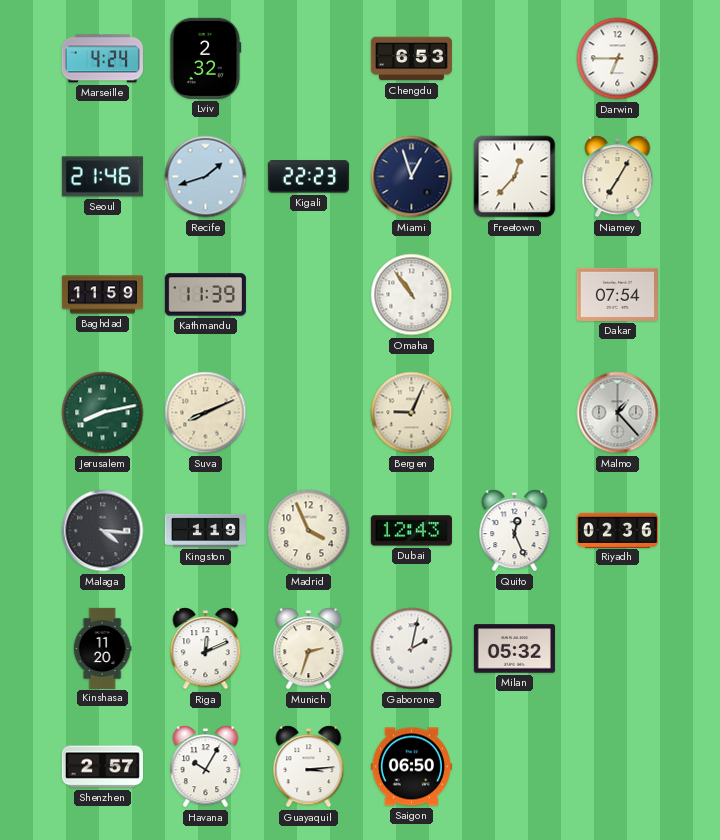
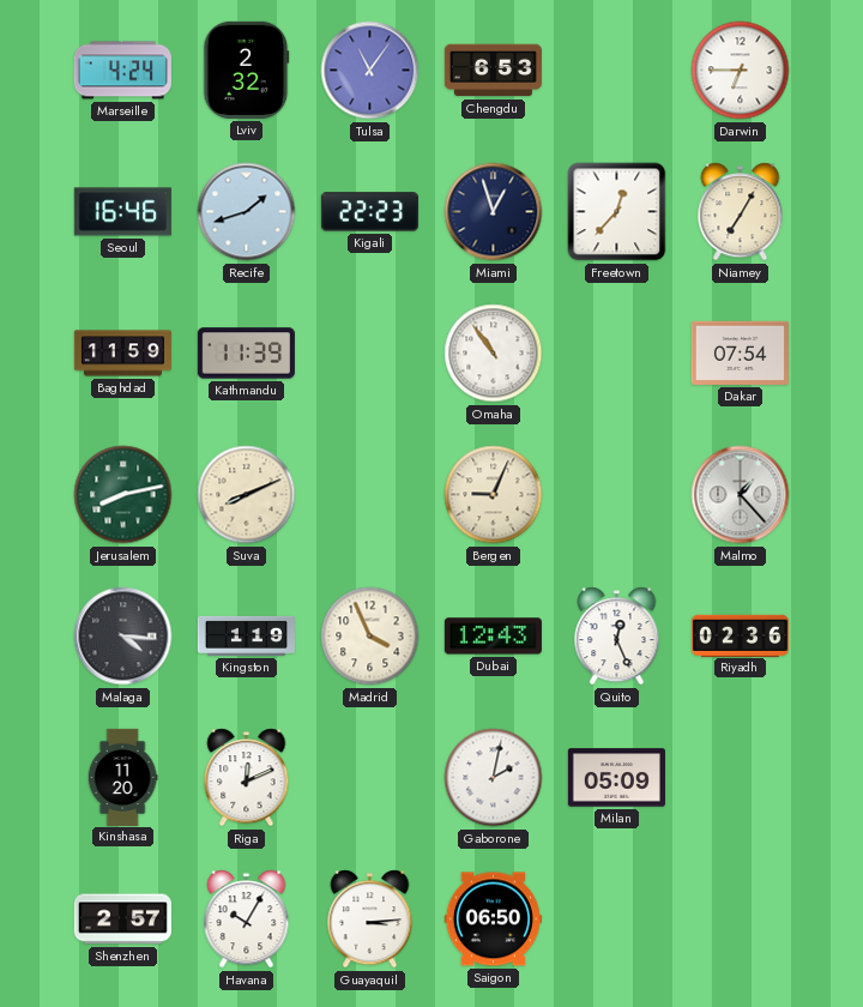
Tulsa: none -> 11:06 (370, 71)
Seoul: 21:46 -> 16:46 (122, 212)
Munich: 2:33 -> none (309, 649)
Milan: 05:32 -> 05:09 (616, 778)
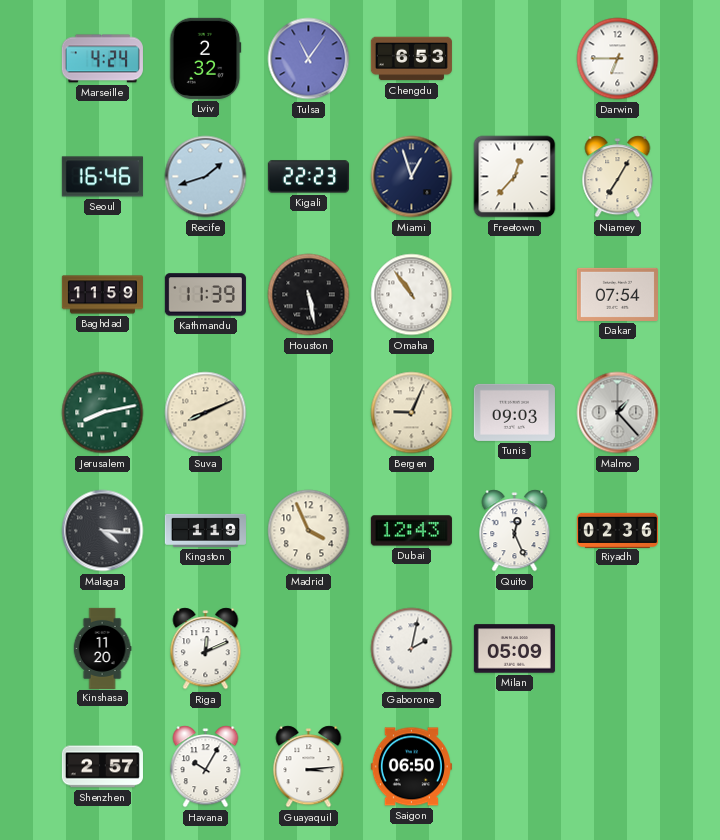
Houston: none -> 5:28 (309, 295)
Tunis: none -> 09:03 (514, 412)
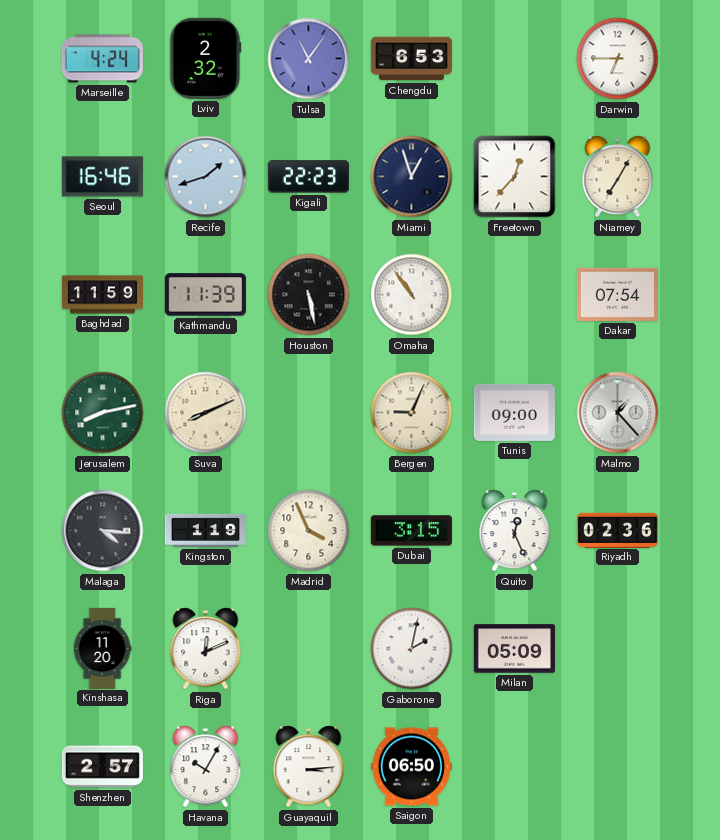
Tunis: 09:03 -> 09:00 (514, 412)
Dubai: 12:43 -> 3:15 (411, 531)
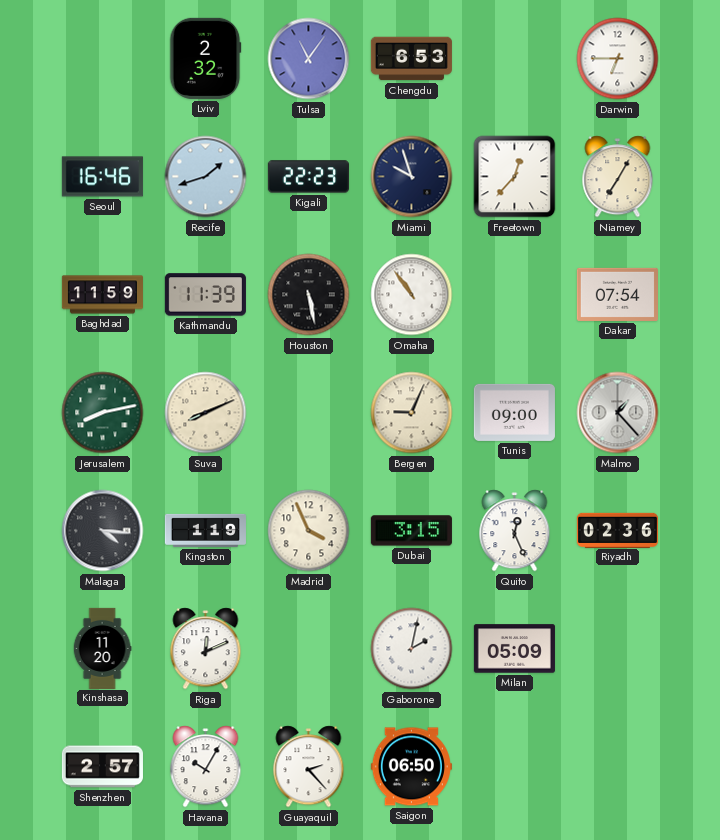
Marseille: 4:24 -> none (102, 59)
Miami: 12:57 -> 9:57 (412, 177)
Guayaquil: 3:14 -> 2:23 (309, 767)
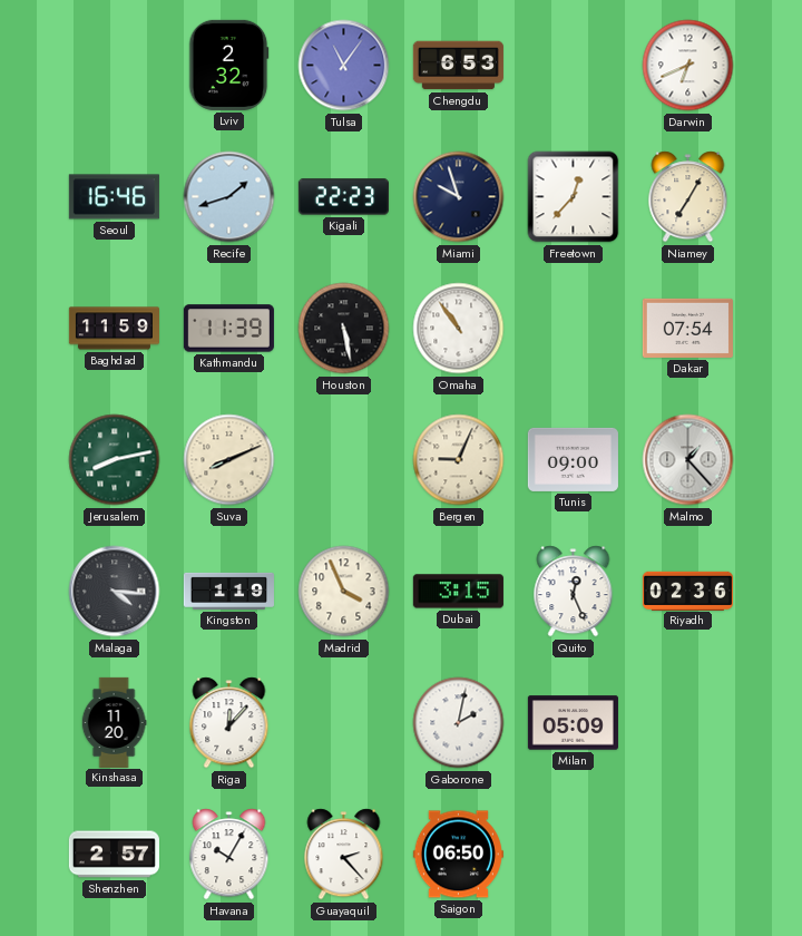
Darwin: 6:45 -> 6:41 (688, 66)
Riga: 12:11 -> 12:07 (229, 723)
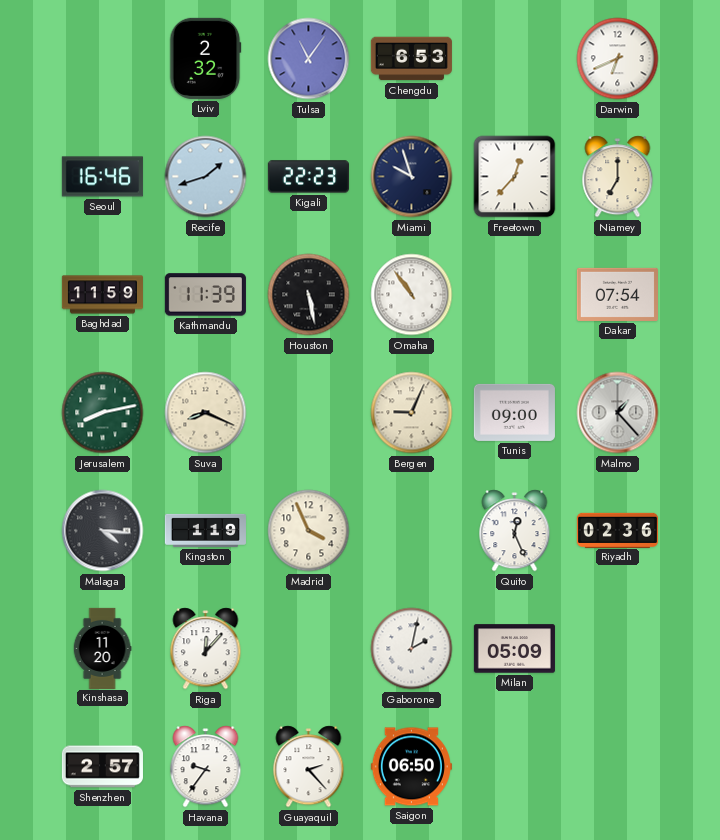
Niamey: 7:05 -> 7:00 (618, 177)
Suva: 8:11 -> 8:19 (206, 413)
Dubai: 3:15 -> none (458, 592)
Havana: 10:05 -> 9:36 (206, 767)
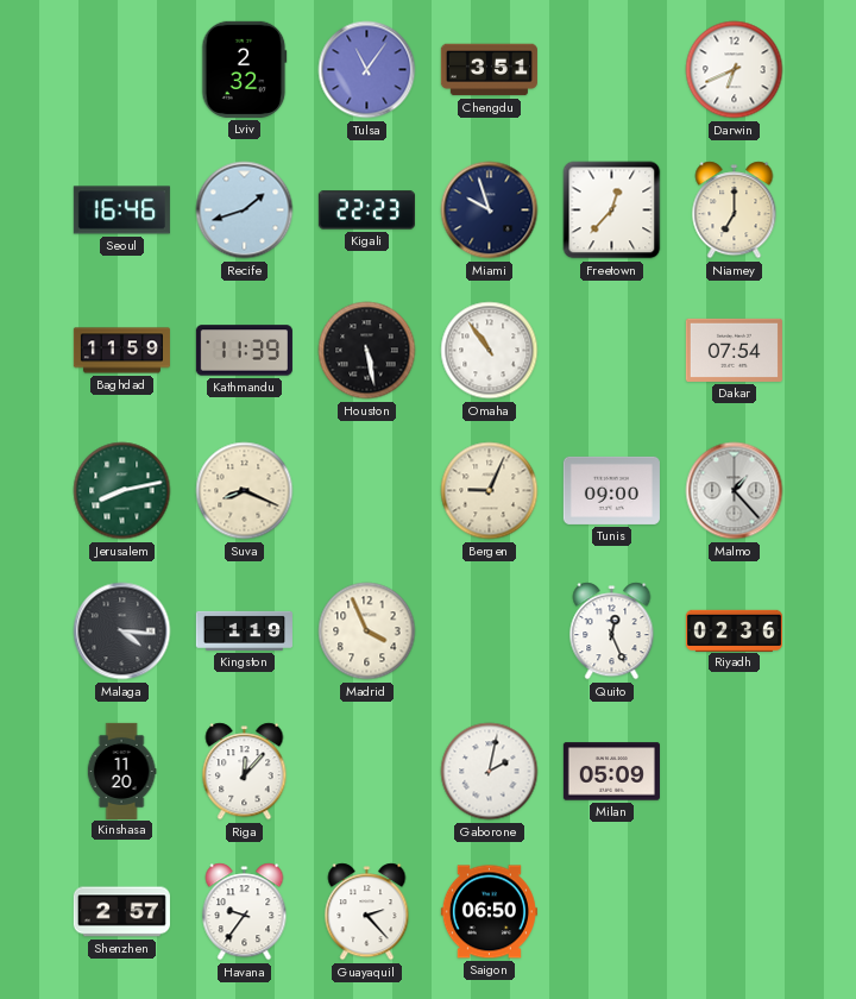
Chengdu: 6:53 -> 3:51 (489, 70)
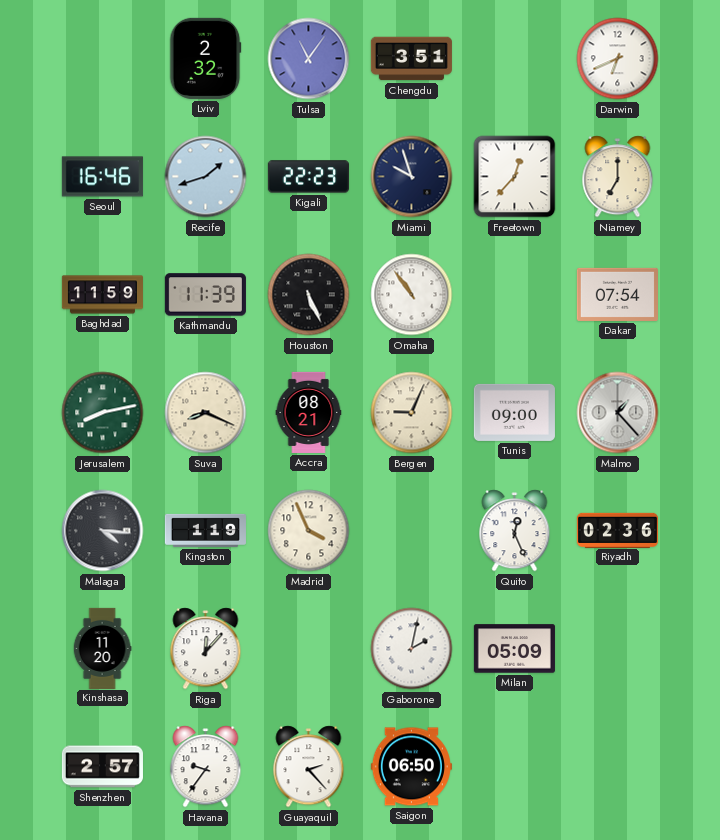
Houston: 5:28 -> 5:26 (309, 295)
Accra: none -> 08:21 (309, 412)
